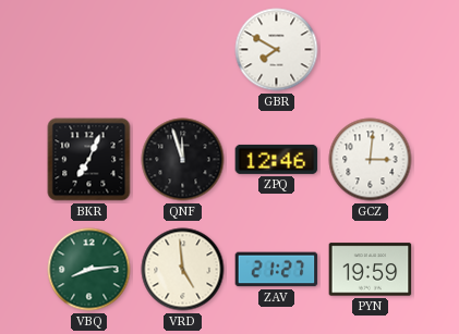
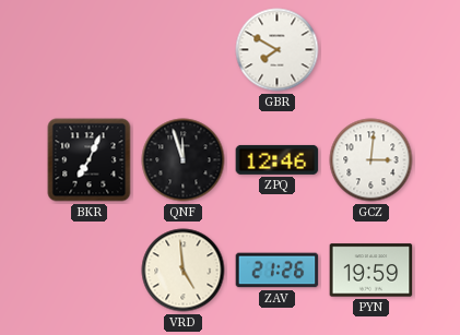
VBQ: 8:14 -> none (89, 270)
ZAV: 21:27 -> 21:26 (278, 271)
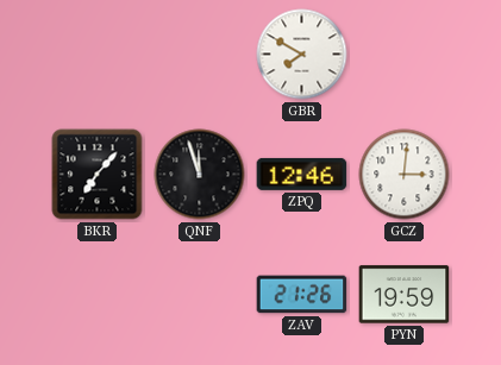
BKR: 7:04 -> 7:07 (98, 175)
VRD: 4:59 -> none (184, 271)
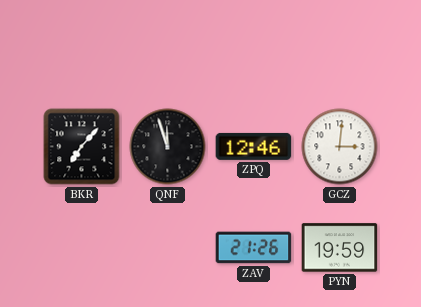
GBR: 7:50 -> none (302, 55)
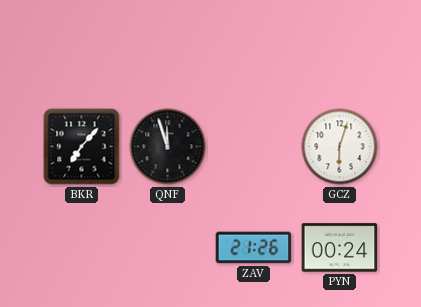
ZPQ: 12:46 -> none (254, 146)
GCZ: 3:01 -> 6:03 (340, 147)
PYN: 19:59 -> 00:24 (340, 248)
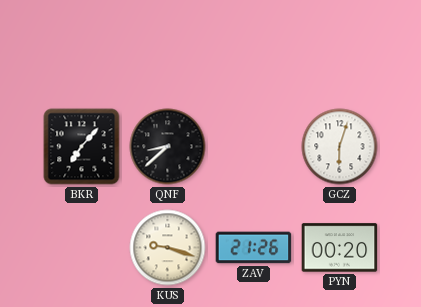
QNF: 11:57 -> 8:38 (168, 147)
KUS: none -> 9:18 (168, 248)
PYN: 00:24 -> 00:20 (340, 248)
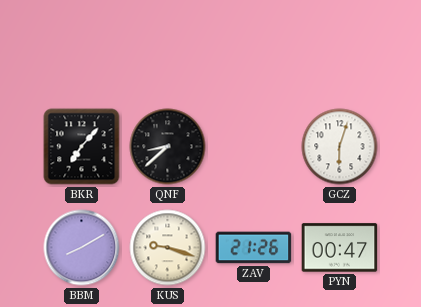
BBM: none -> 8:10 (82, 248)
PYN: 00:20 -> 00:47 (340, 248)
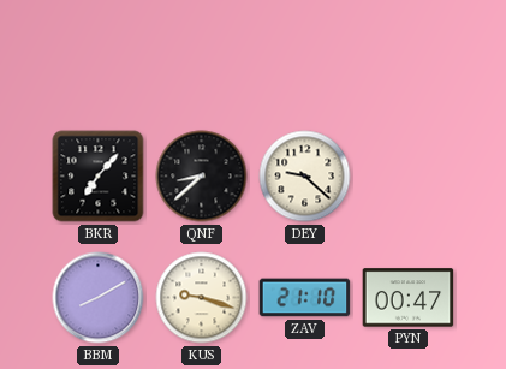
DEY: none -> 9:22 (305, 177)
GCZ: 6:03 -> none (340, 147)
ZAV: 21:26 -> 21:10 (305, 298)
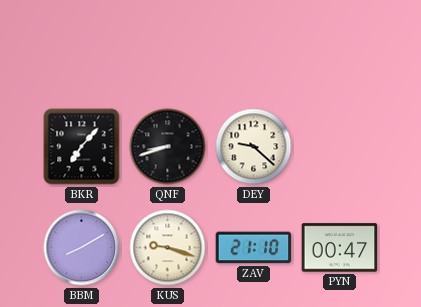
QNF: 8:38 -> 8:42 (168, 147)
